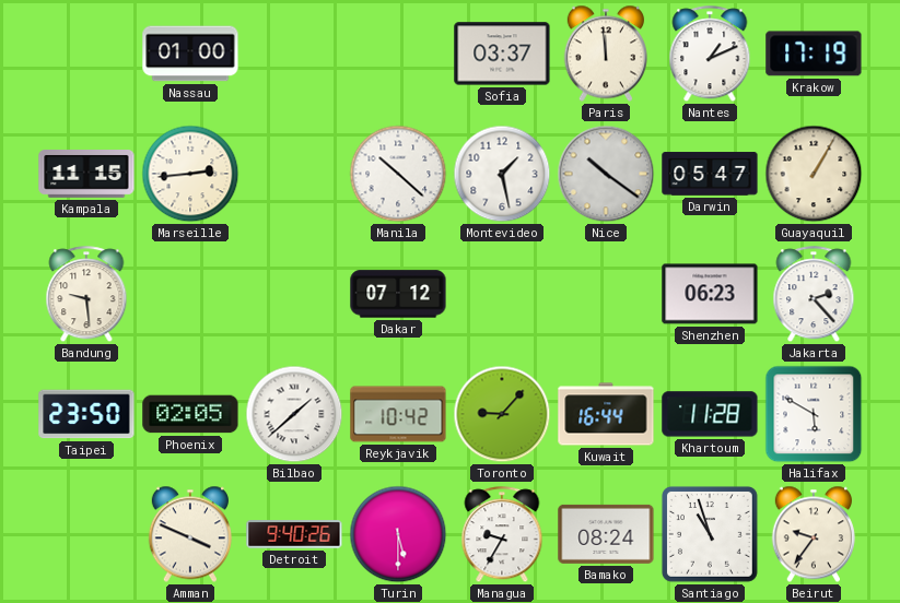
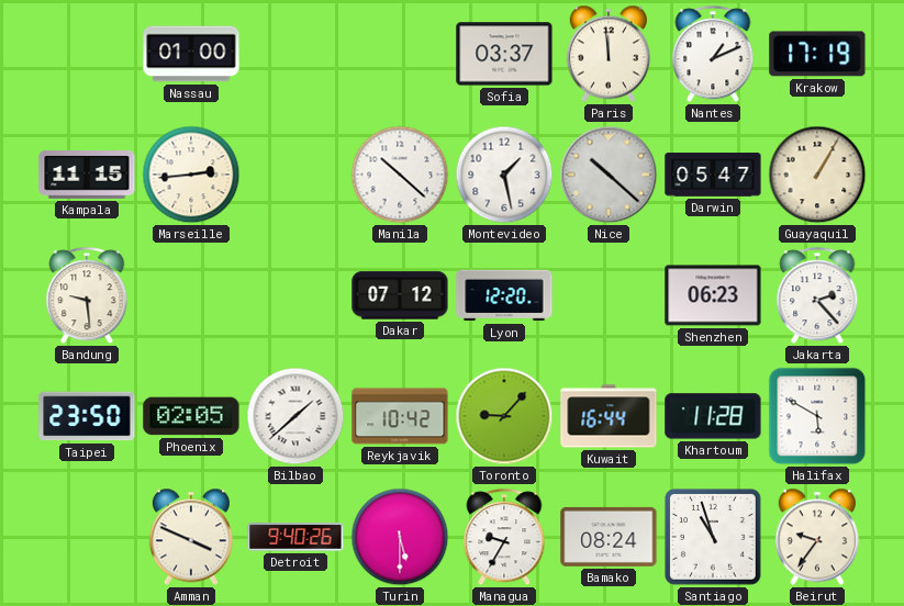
Nice: 10:21 -> 10:22 (609, 175)
Lyon: none -> 12:20 (504, 295)
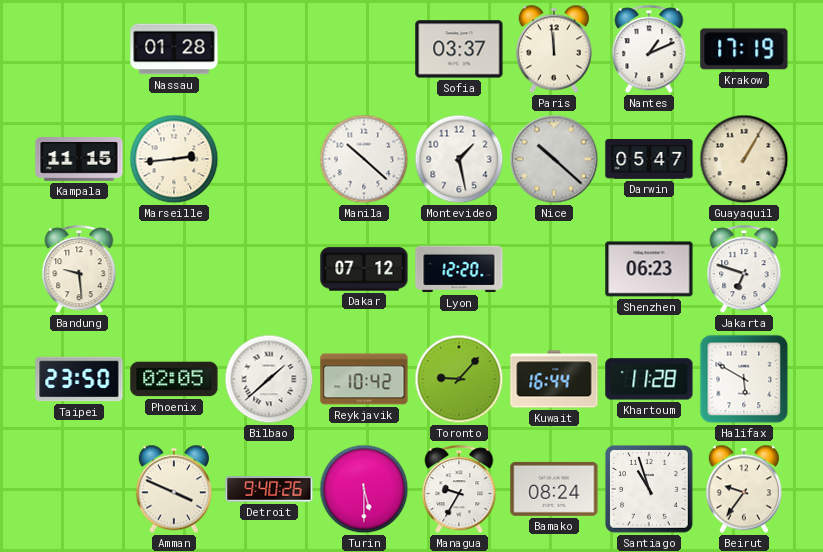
Nassau: 01:00 -> 01:28 (174, 49)
Jakarta: 2:23 -> 6:48 (744, 270)
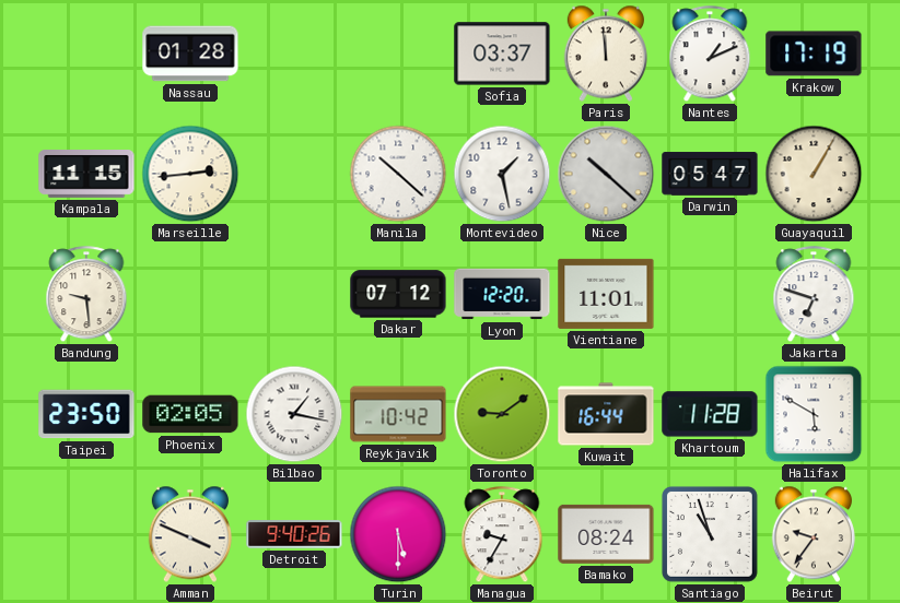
Vientiane: none -> 11:01 (606, 294)
Shenzhen: 06:23 -> none (649, 269)
Bilbao: 1:38 -> 1:17 (294, 414)
Toronto: 9:07 -> 9:09 (502, 414)
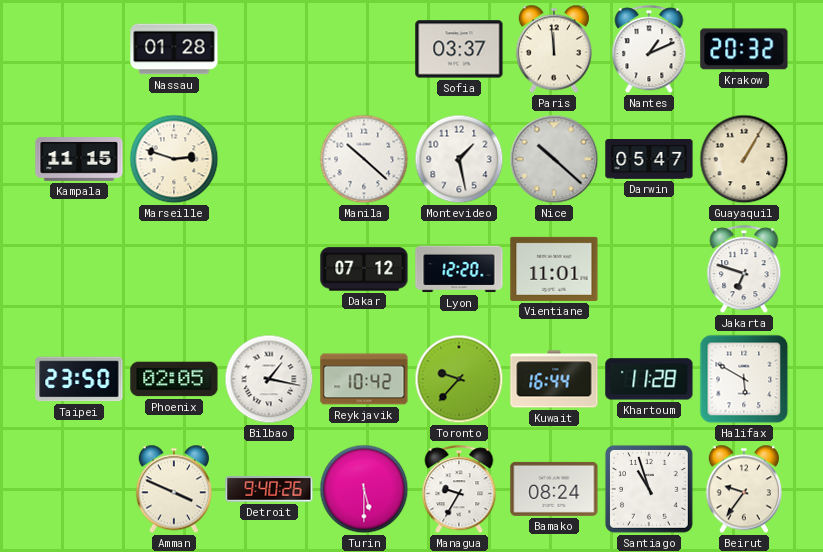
Krakow: 17:19 -> 20:32 (744, 49)
Marseille: 2:44 -> 2:48 (174, 159)
Bandung: 9:29 -> none (86, 295)
Toronto: 9:09 -> 9:37 (459, 379)
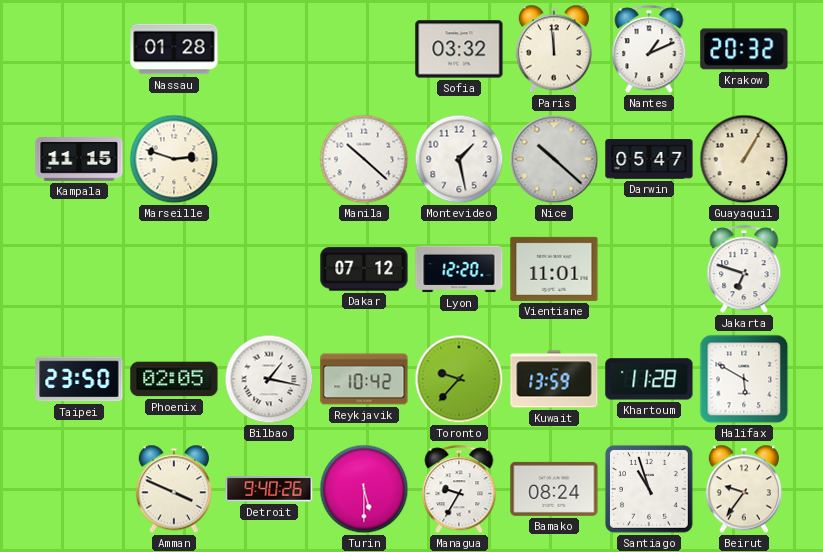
Sofia: 03:37 -> 03:32 (459, 49)
Kuwait: 16:44 -> 13:59 (554, 379)
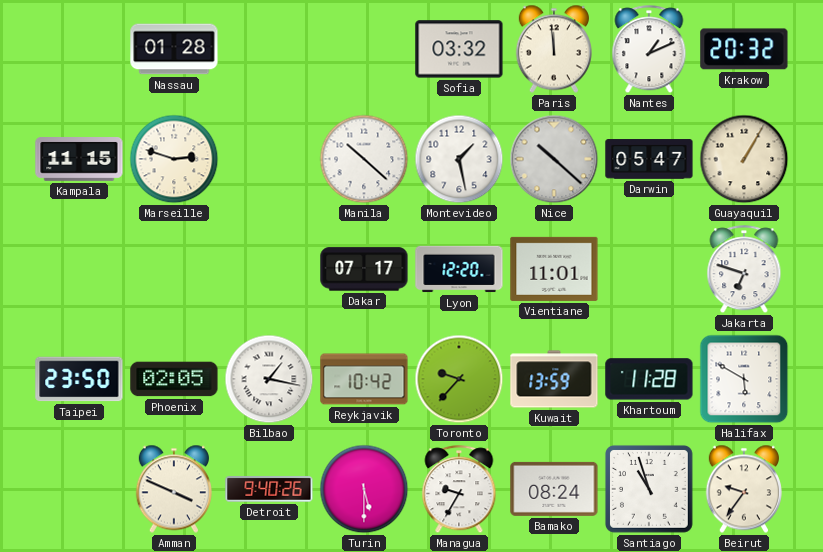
Dakar: 07:12 -> 07:17 (364, 269)
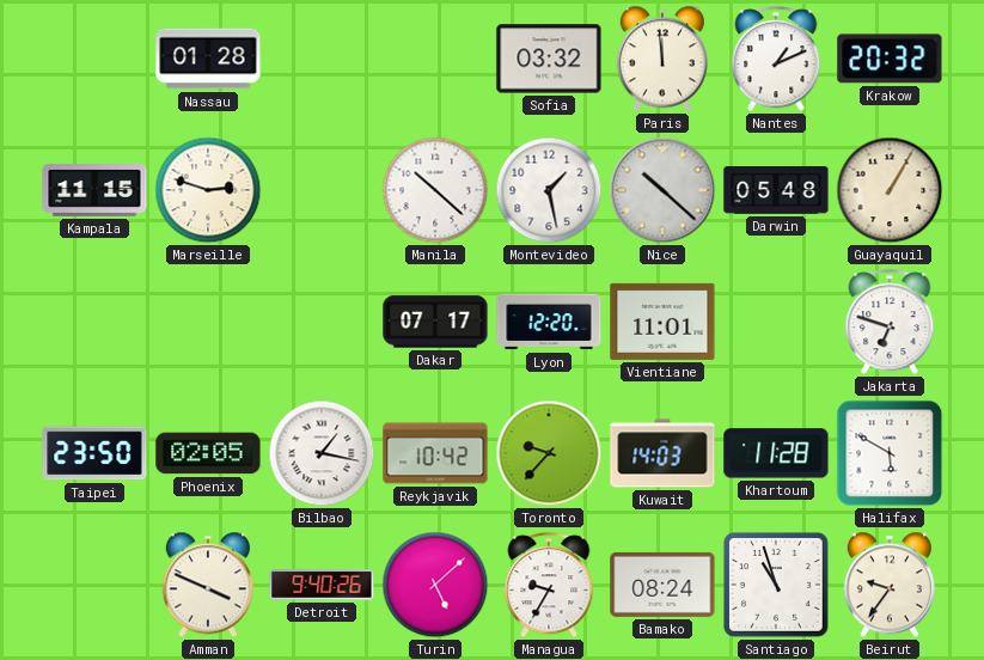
Darwin: 05:47 -> 05:48 (776, 190)
Kuwait: 13:59 -> 14:03 (662, 453)
Turin: 5:30 -> 5:08 (435, 585)
